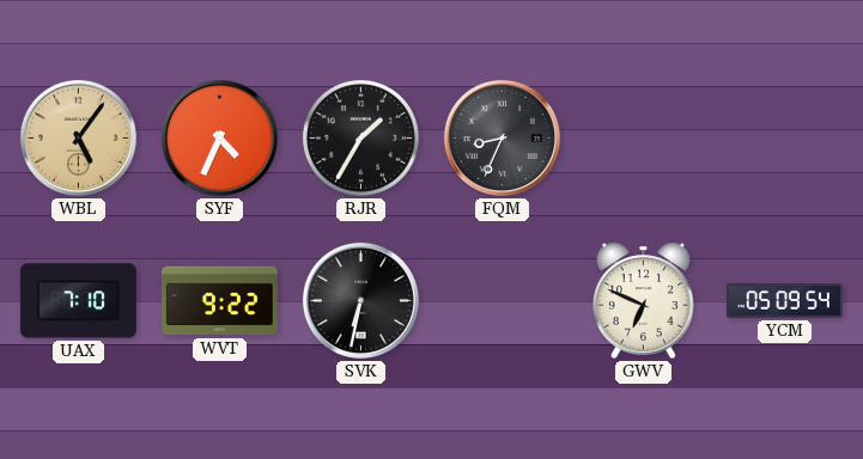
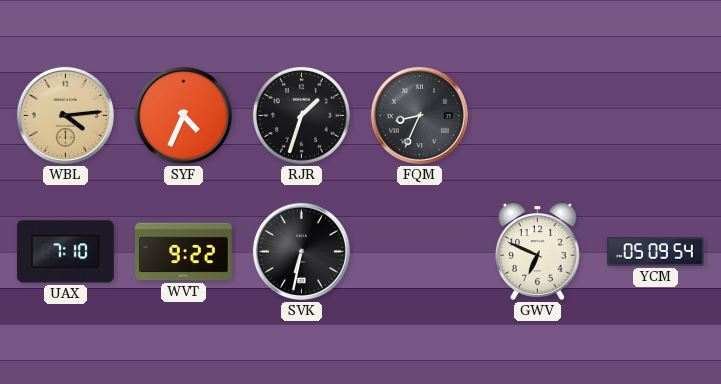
WBL: 5:06 -> 4:14 (65, 115)
RJR: 1:35 -> 1:33 (301, 115)
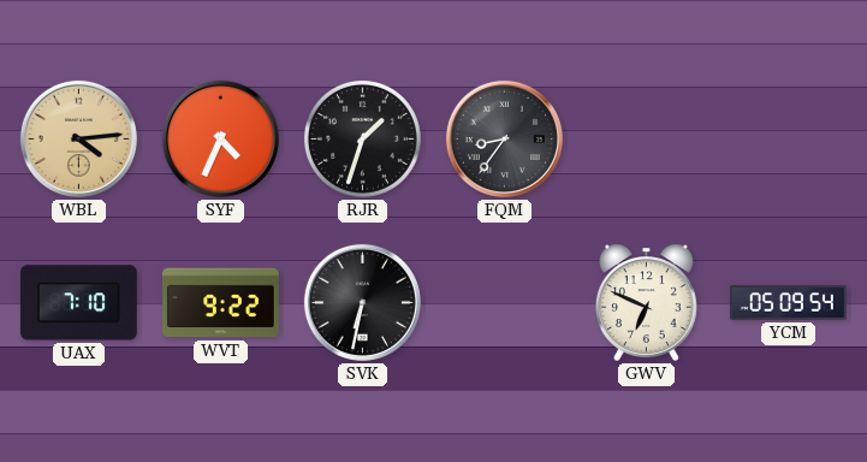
FQM: 8:34 -> 8:36 (504, 138)
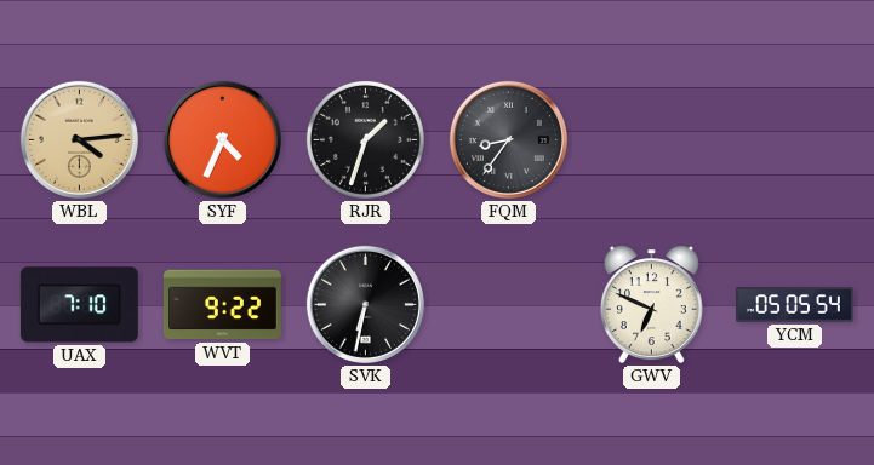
YCM: 05:09 -> 05:05 (795, 305)
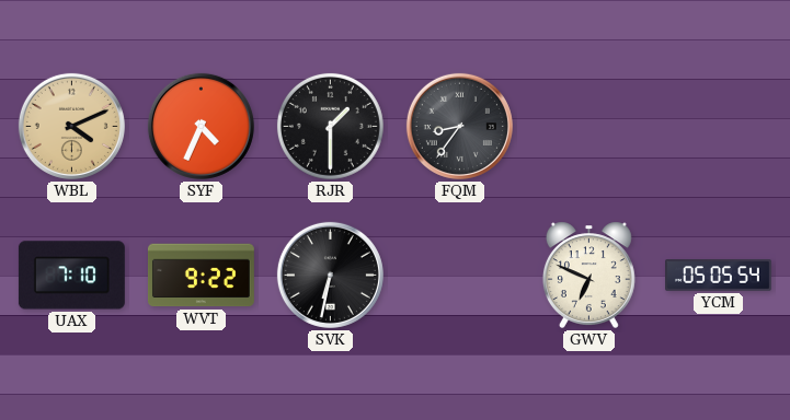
WBL: 4:14 -> 4:11 (71, 126)
RJR: 1:33 -> 1:30 (330, 126)
